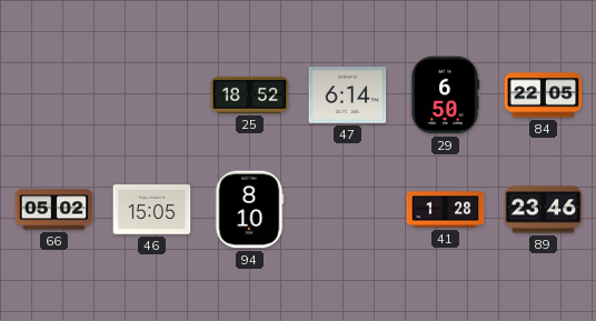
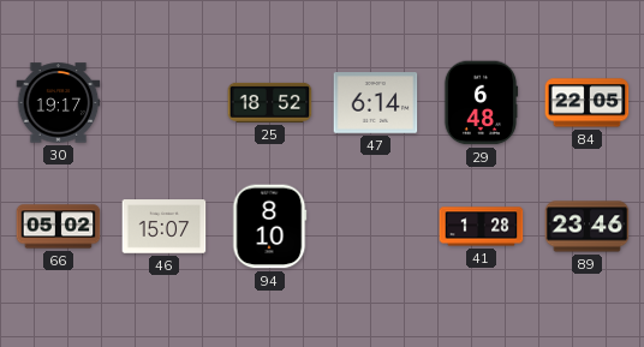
30: none -> 19:17 (59, 103)
29: 6:50 -> 6:48 (481, 103)
46: 15:05 -> 15:07 (165, 227)
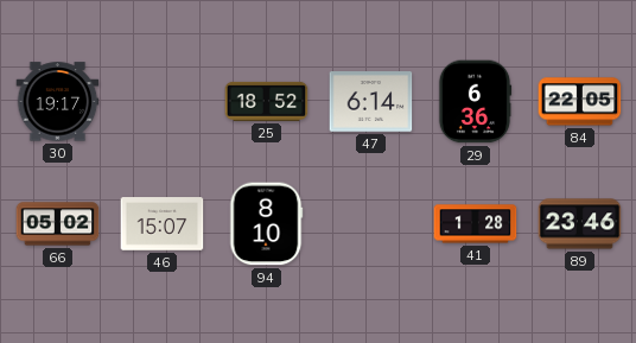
29: 6:48 -> 6:36 (475, 102)
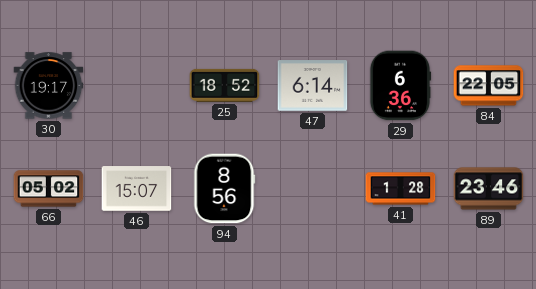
94: 8:10 -> 8:56 (224, 189)
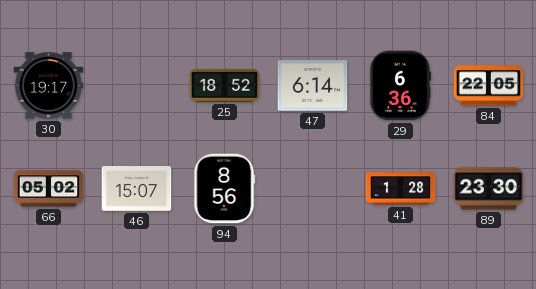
89: 23:46 -> 23:30 (489, 189)
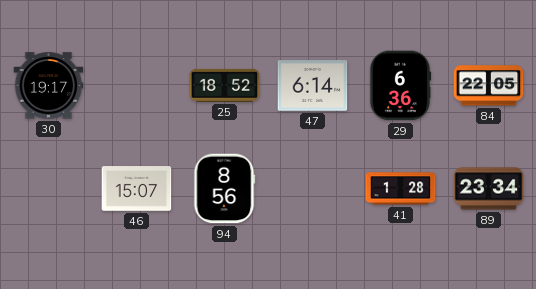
66: 05:02 -> none (49, 189)
89: 23:30 -> 23:34 (489, 189)
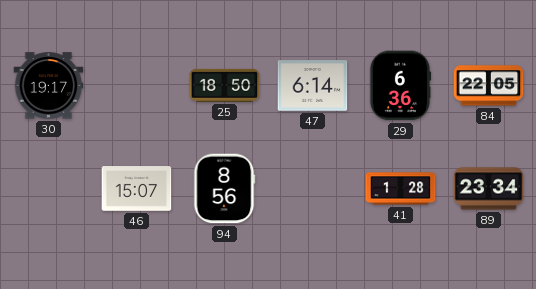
25: 18:52 -> 18:50 (225, 85)
